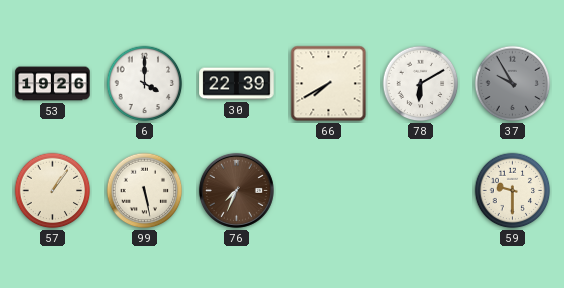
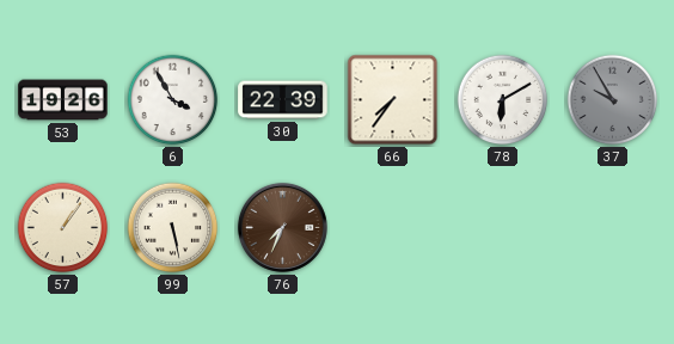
6: 4:00 -> 3:55 (173, 100)
66: 7:40 -> 7:36 (393, 100)
59: 9:30 -> none (513, 191)
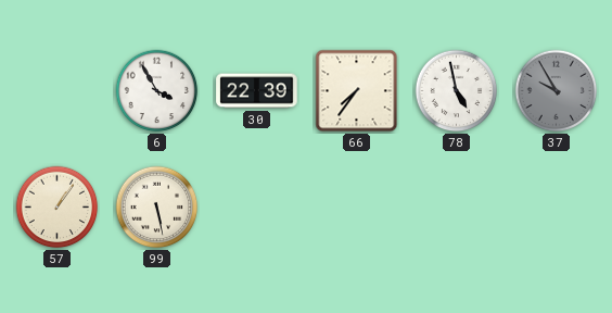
53: 19:26 -> none (63, 100)
78: 6:10 -> 4:58 (457, 91)
76: 7:34 -> none (282, 227)
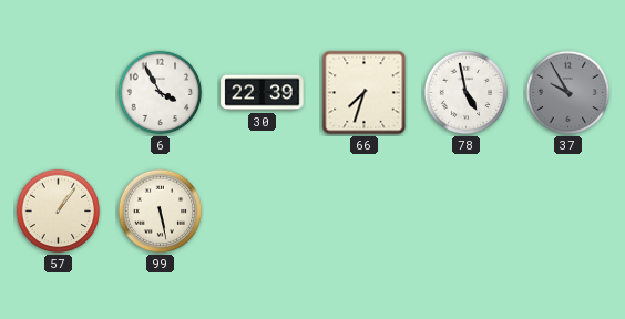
66: 7:36 -> 7:33 (365, 93)
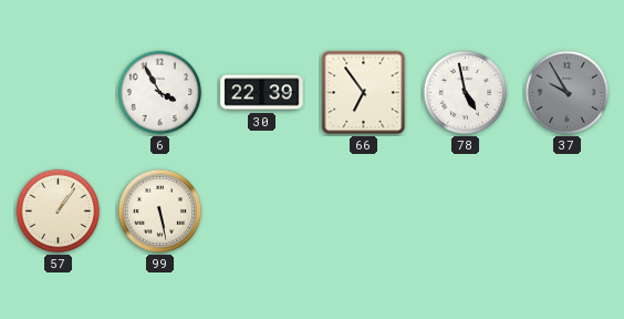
66: 7:33 -> 6:54 (364, 93)
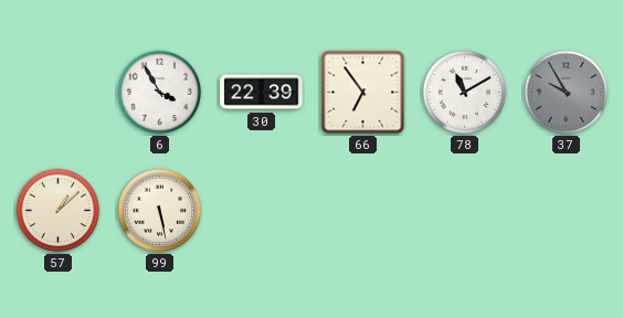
78: 4:58 -> 11:10 (465, 93)
57: 1:06 -> 1:08 (59, 211)
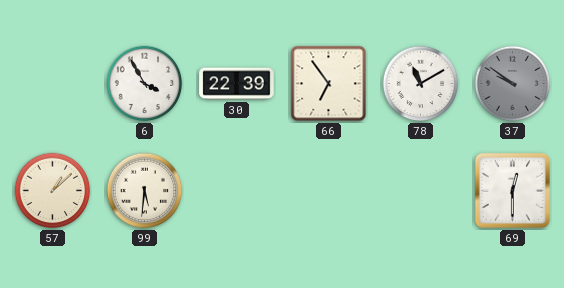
37: 9:55 -> 9:51 (513, 84)
99: 5:28 -> 5:31 (145, 191)
69: none -> 12:30 (512, 190)
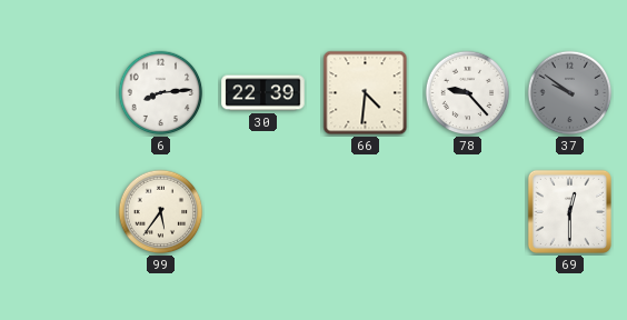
6: 3:55 -> 8:14 (161, 93)
66: 6:54 -> 4:31 (366, 93)
78: 11:10 -> 9:23 (468, 93)
57: 1:08 -> none (53, 191)
99: 5:31 -> 5:36 (161, 212)
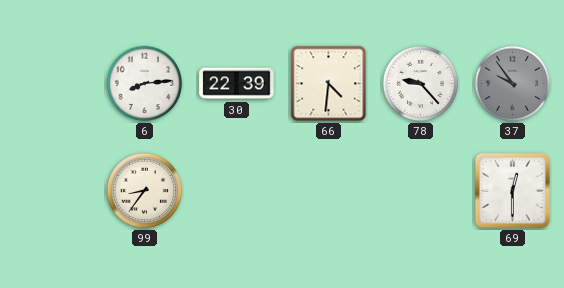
37: 9:51 -> 9:54 (513, 84)
99: 5:36 -> 8:36 (145, 191)
